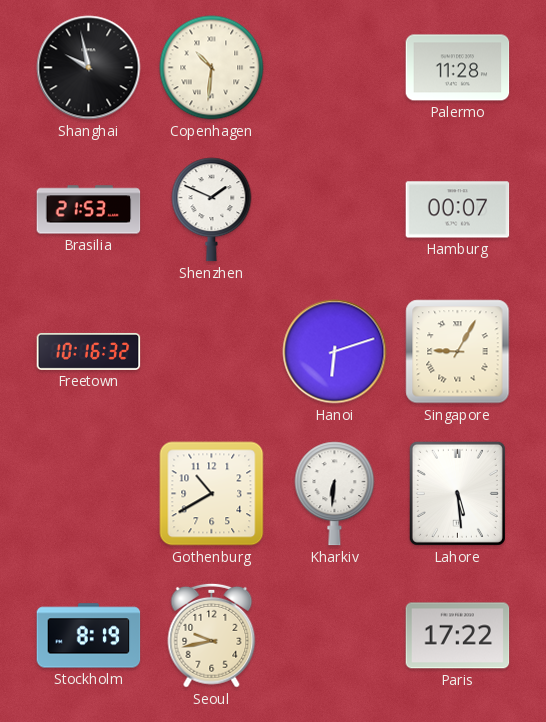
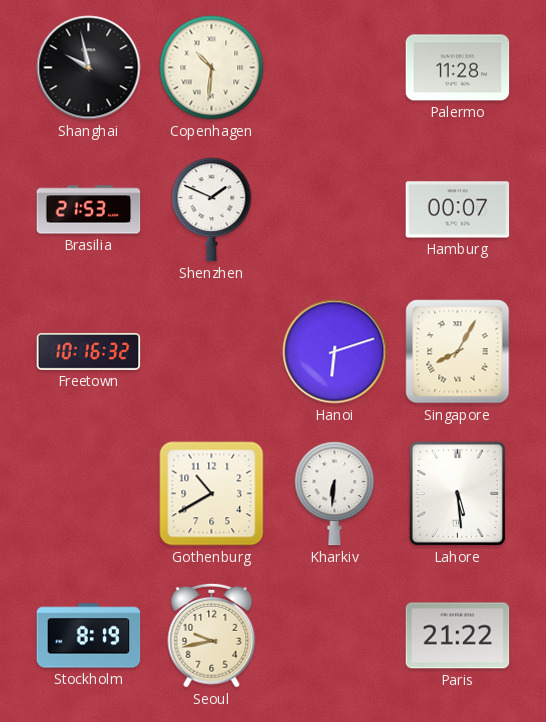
Singapore: 9:05 -> 8:05 (458, 352)
Paris: 17:22 -> 21:22 (458, 636)
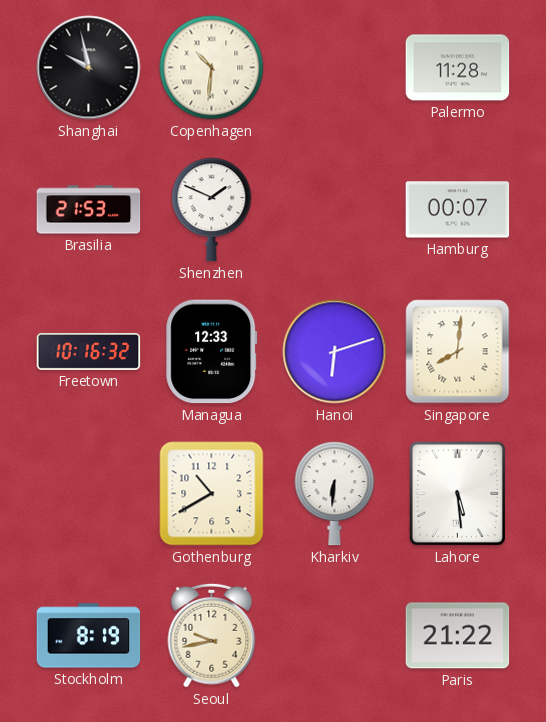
Managua: none -> 12:33 (212, 352)
Singapore: 8:05 -> 8:01 (458, 352)
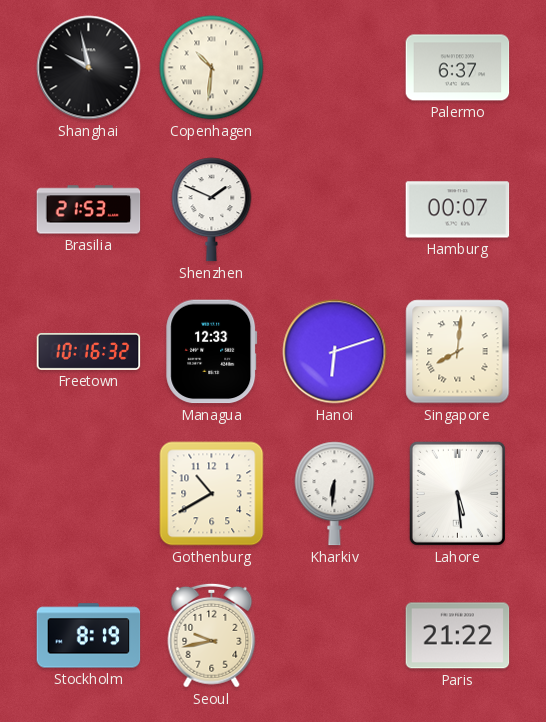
Palermo: 11:28 -> 6:37 (458, 68)
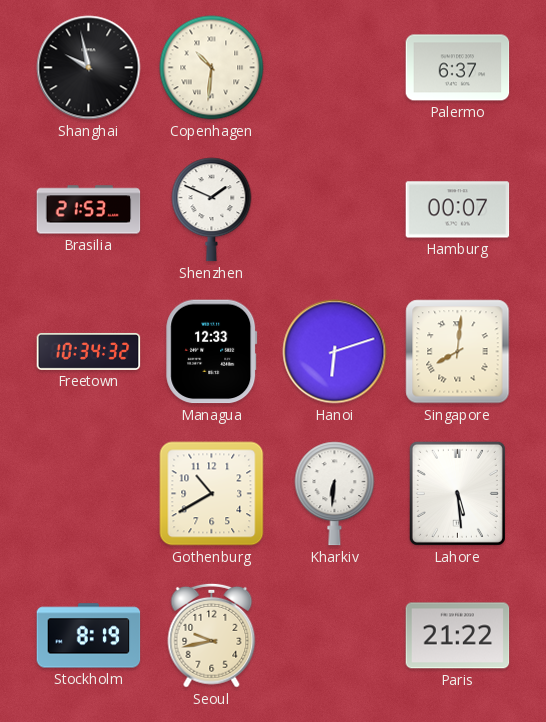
Freetown: 10:16 -> 10:34 (89, 351)
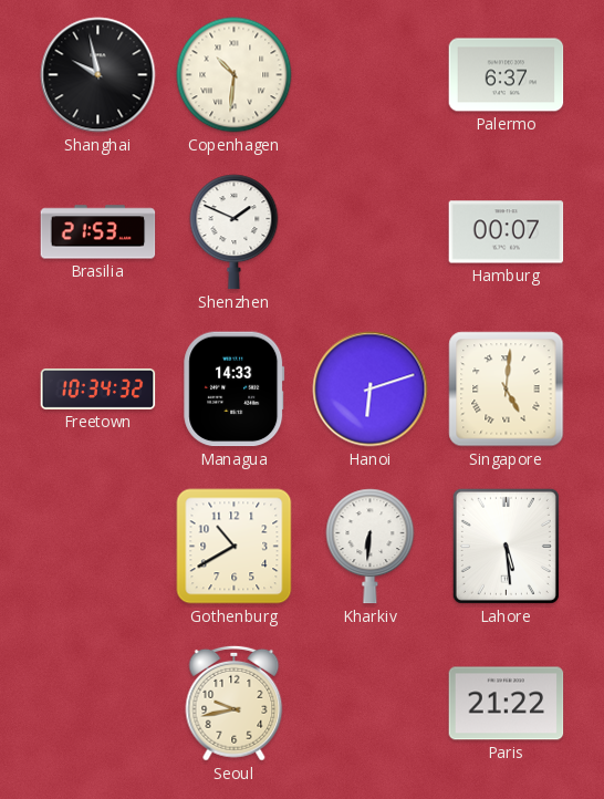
Managua: 12:33 -> 14:33 (235, 390)
Singapore: 8:01 -> 5:01 (507, 390)
Stockholm: 8:19 -> none (89, 636)
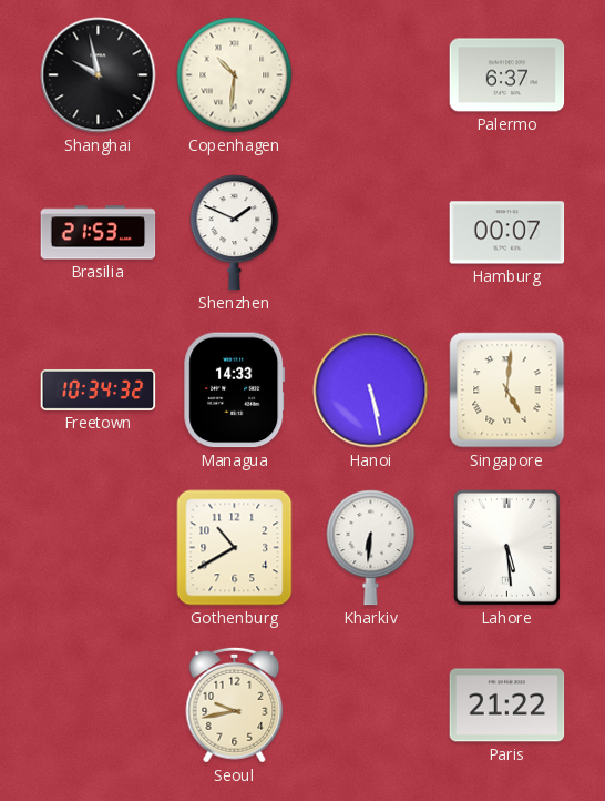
Hanoi: 6:12 -> 5:28 (371, 391)
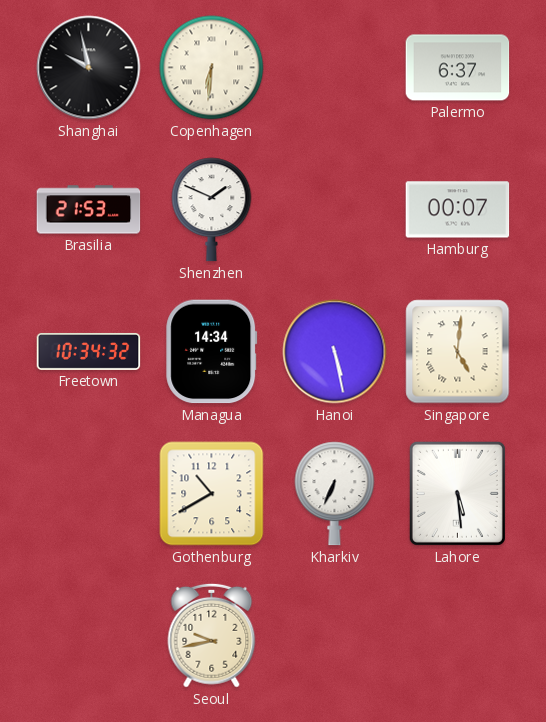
Copenhagen: 10:31 -> 6:31 (212, 68)
Managua: 14:33 -> 14:34 (212, 352)
Kharkiv: 6:31 -> 6:34 (335, 494)
Paris: 21:22 -> none (507, 706)
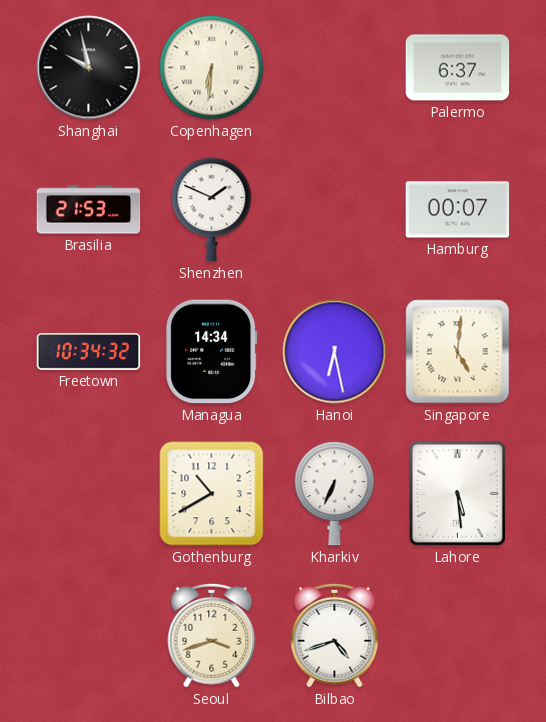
Hanoi: 5:28 -> 6:28 (335, 352)
Seoul: 9:43 -> 3:42 (212, 635)
Bilbao: none -> 4:42 (335, 635)
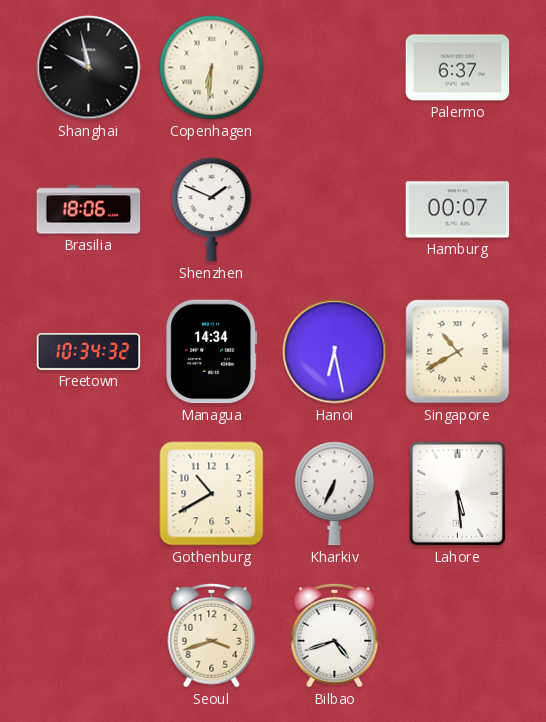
Brasilia: 21:53 -> 18:06 (89, 210)
Singapore: 5:01 -> 10:40 (458, 352)
